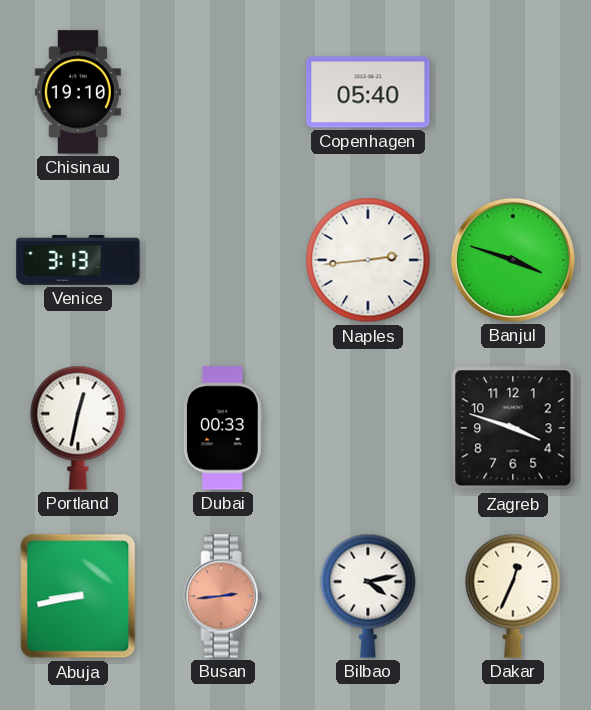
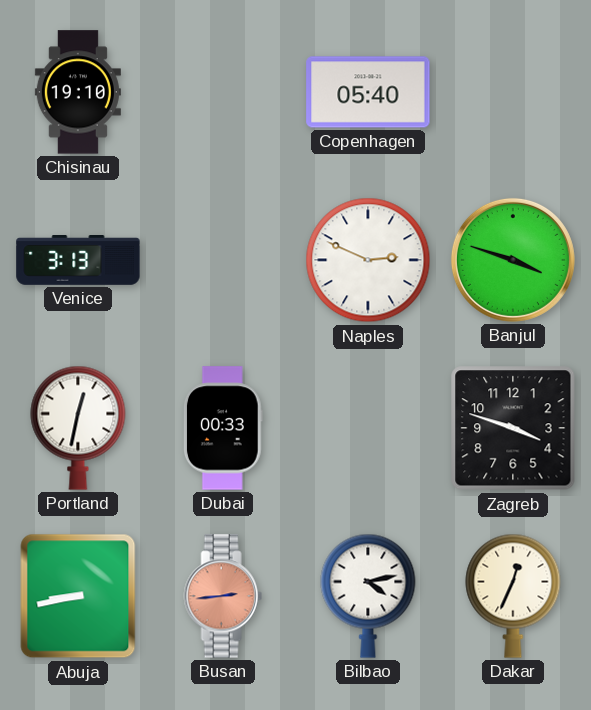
Naples: 2:44 -> 2:49 (368, 260)
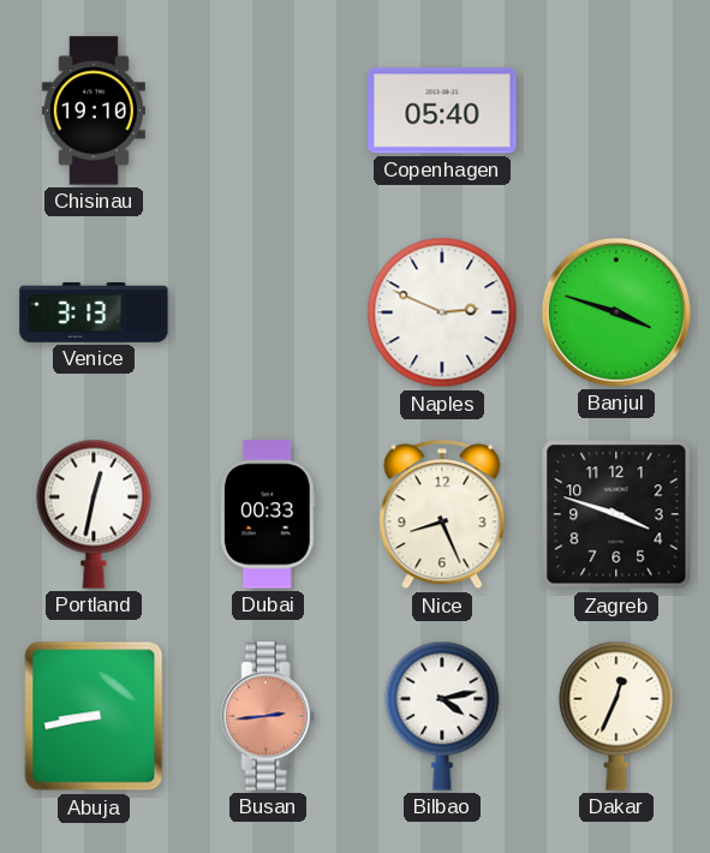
Nice: none -> 8:26 (442, 514)
